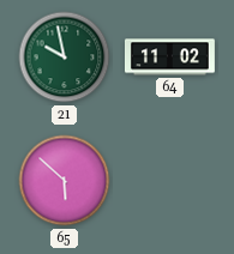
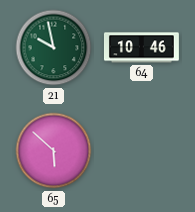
64: 11:02 -> 10:46 (141, 48)
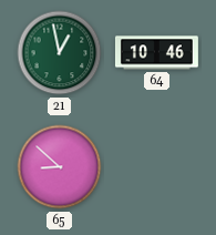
21: 9:58 -> 12:58 (60, 53)
65: 5:52 -> 8:52 (60, 167)
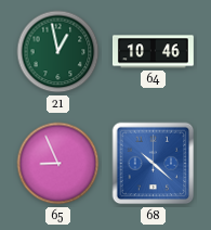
65: 8:52 -> 8:56 (58, 164)
68: none -> 10:22 (154, 164)
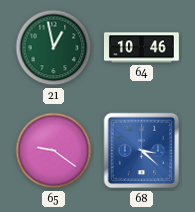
65: 8:56 -> 9:21 (54, 151)
68: 10:22 -> 3:22 (142, 151)
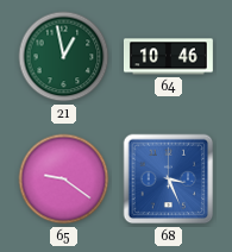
68: 3:22 -> 3:26 (169, 179)
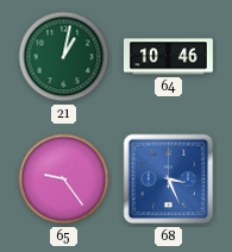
21: 12:58 -> 1:02 (64, 57)
65: 9:21 -> 9:24 (64, 179)
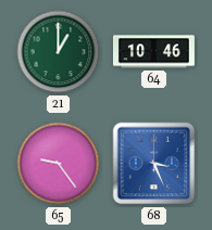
21: 1:02 -> 1:00 (59, 52)
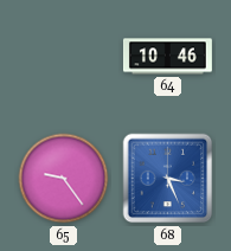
21: 1:00 -> none (59, 52)
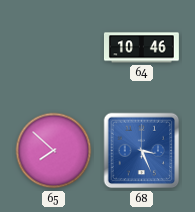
65: 9:24 -> 7:52 (54, 151)
